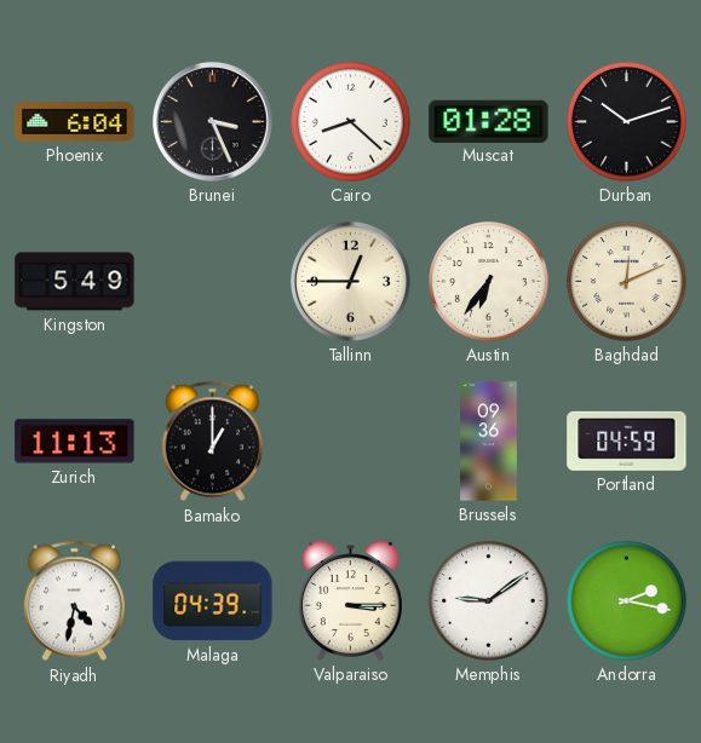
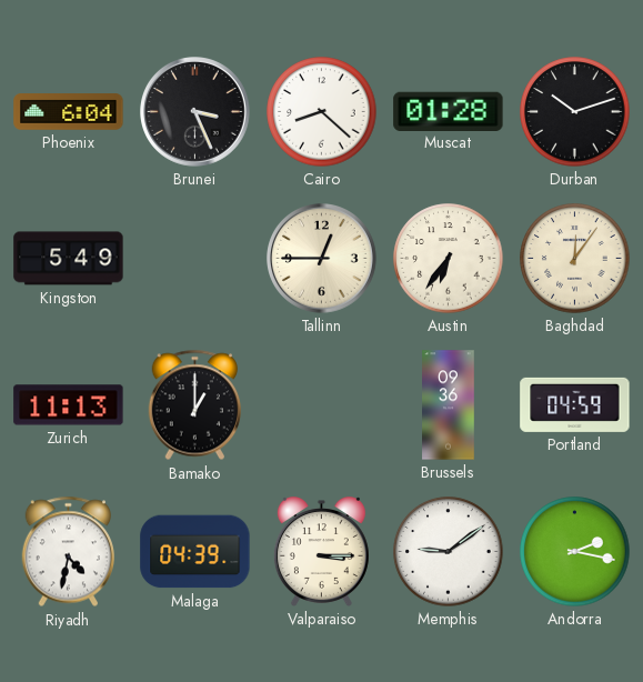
Baghdad: 12:11 -> 12:06 (575, 259)
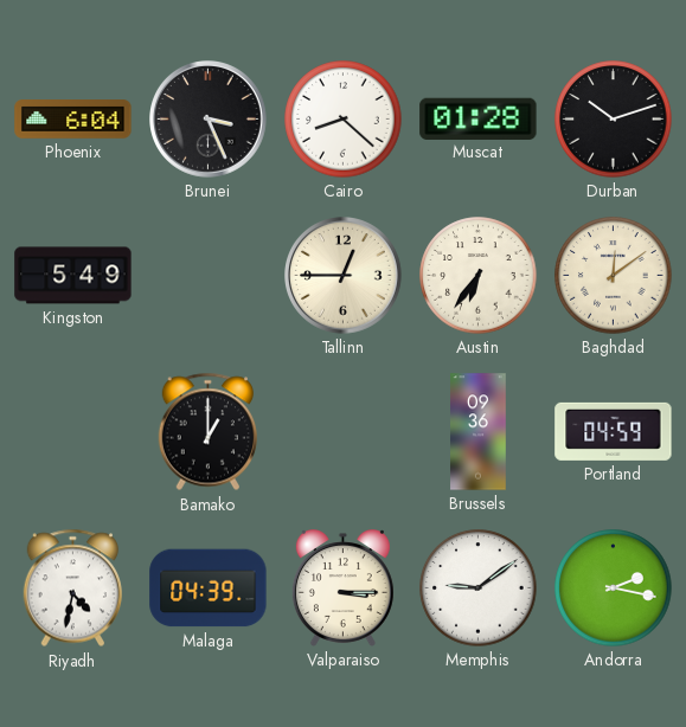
Baghdad: 12:06 -> 12:09 (614, 276)
Zurich: 11:13 -> none (69, 405)
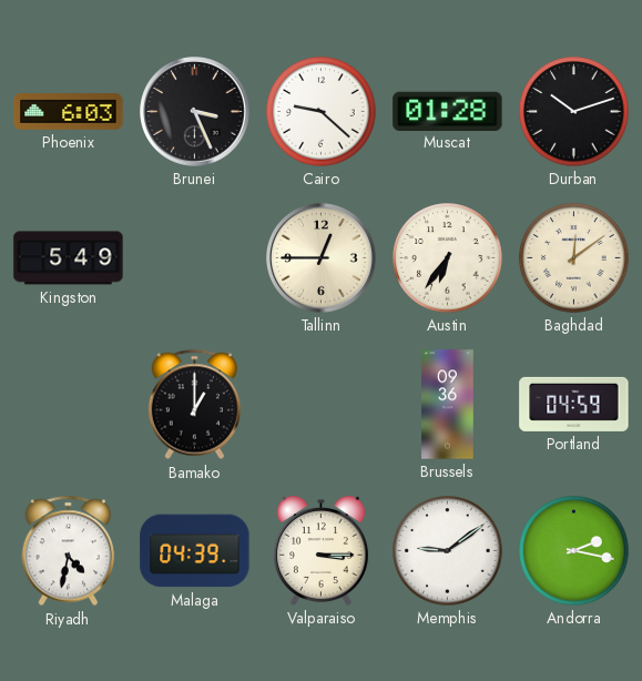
Phoenix: 6:04 -> 6:03 (69, 112)
Cairo: 8:22 -> 9:22 (322, 112)
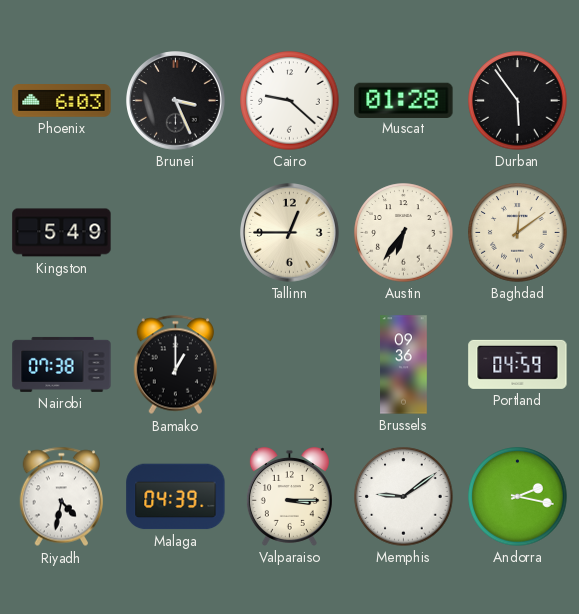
Durban: 10:12 -> 5:54 (518, 101)
Nairobi: none -> 07:38 (62, 364)
